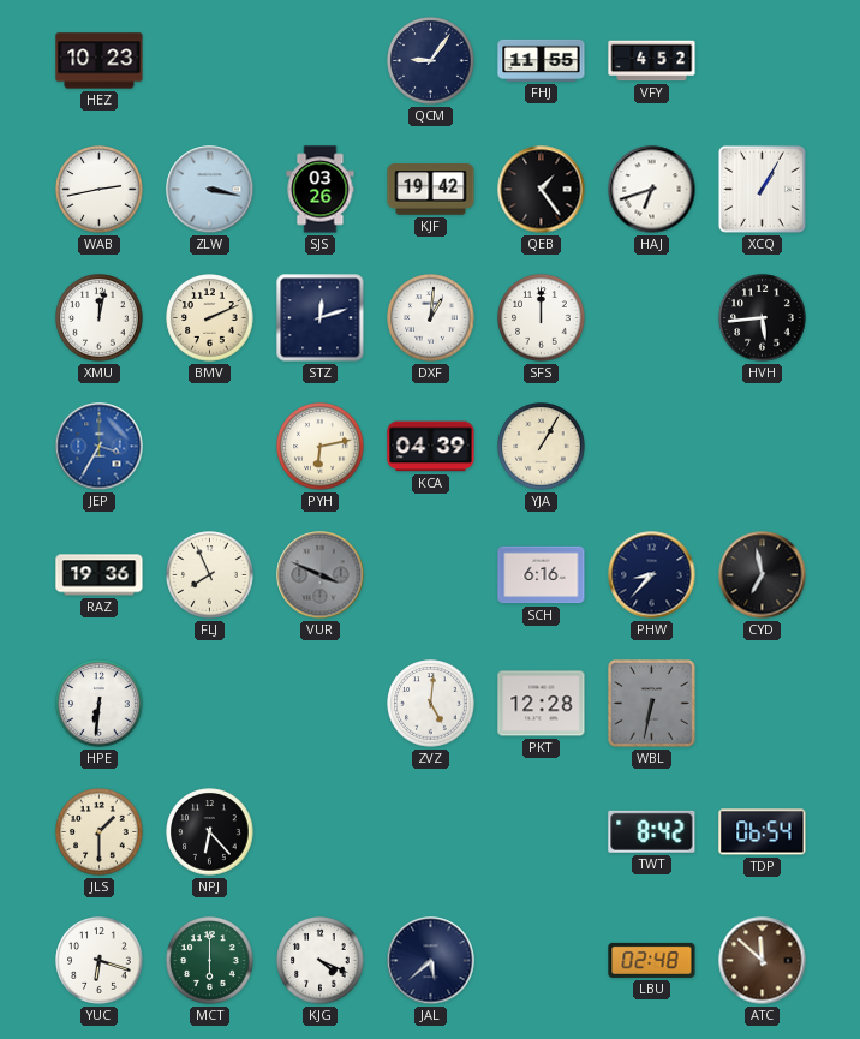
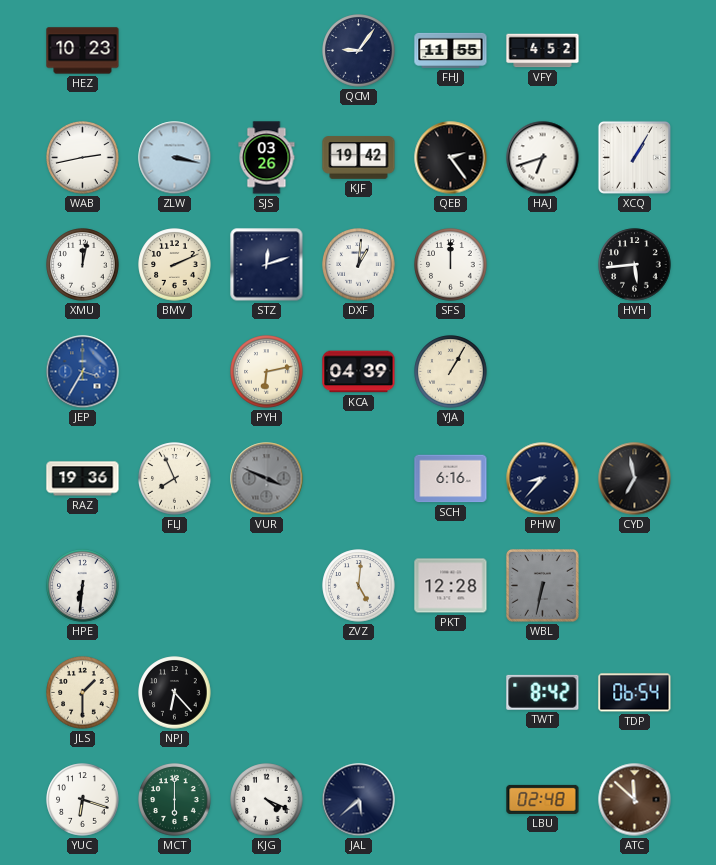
QEB: 1:24 -> 2:24 (451, 158)
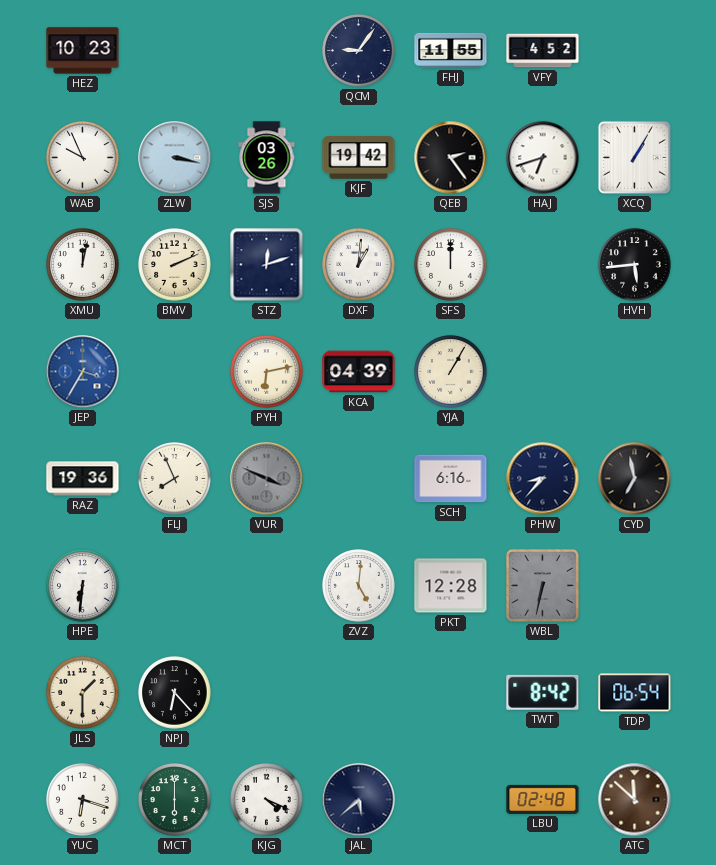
WAB: 2:43 -> 9:56 (83, 158)
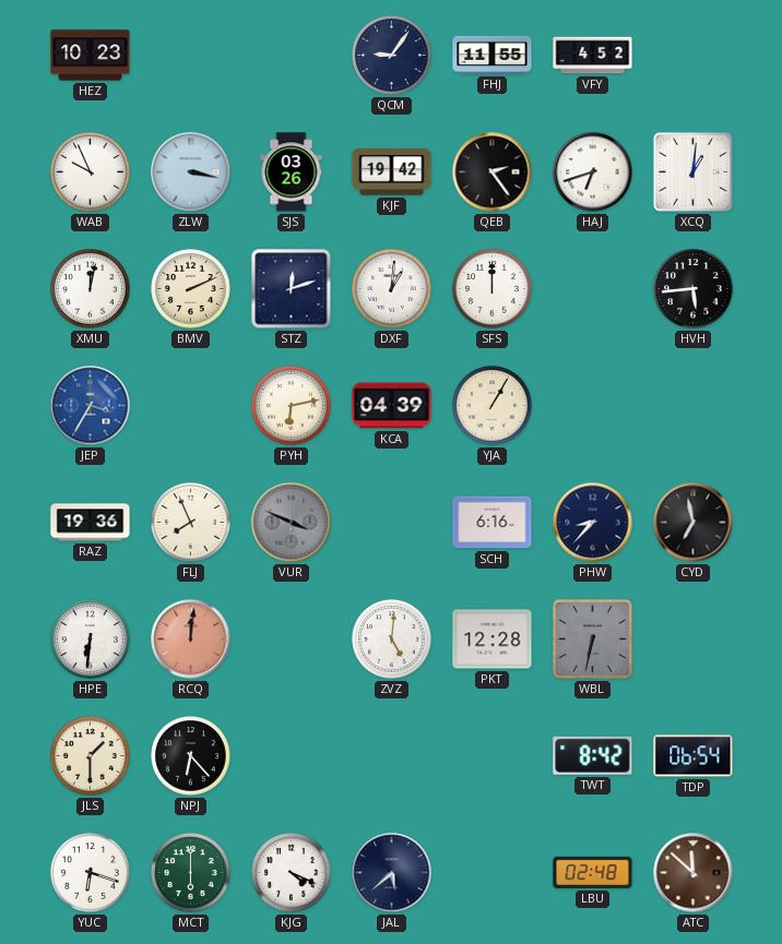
XCQ: 1:05 -> 1:01 (692, 171)
RCQ: none -> 12:01 (191, 640)
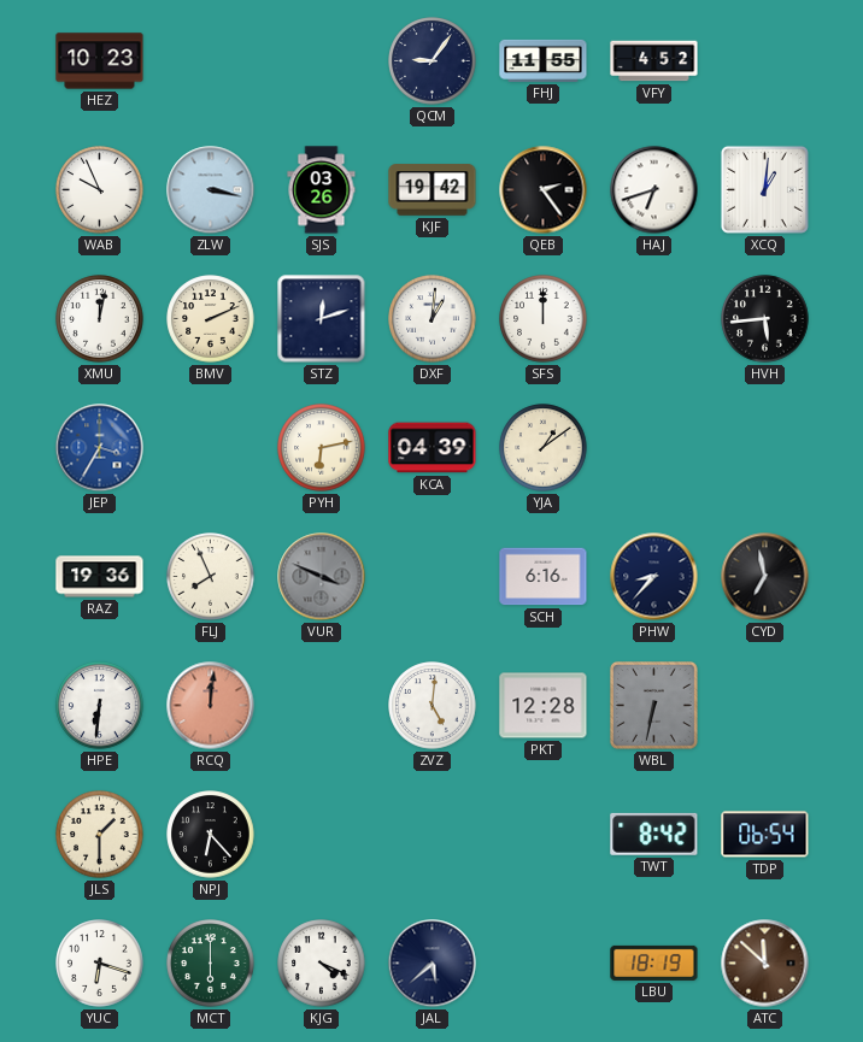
YJA: 1:05 -> 1:09 (544, 448)
LBU: 02:48 -> 18:19 (654, 962)
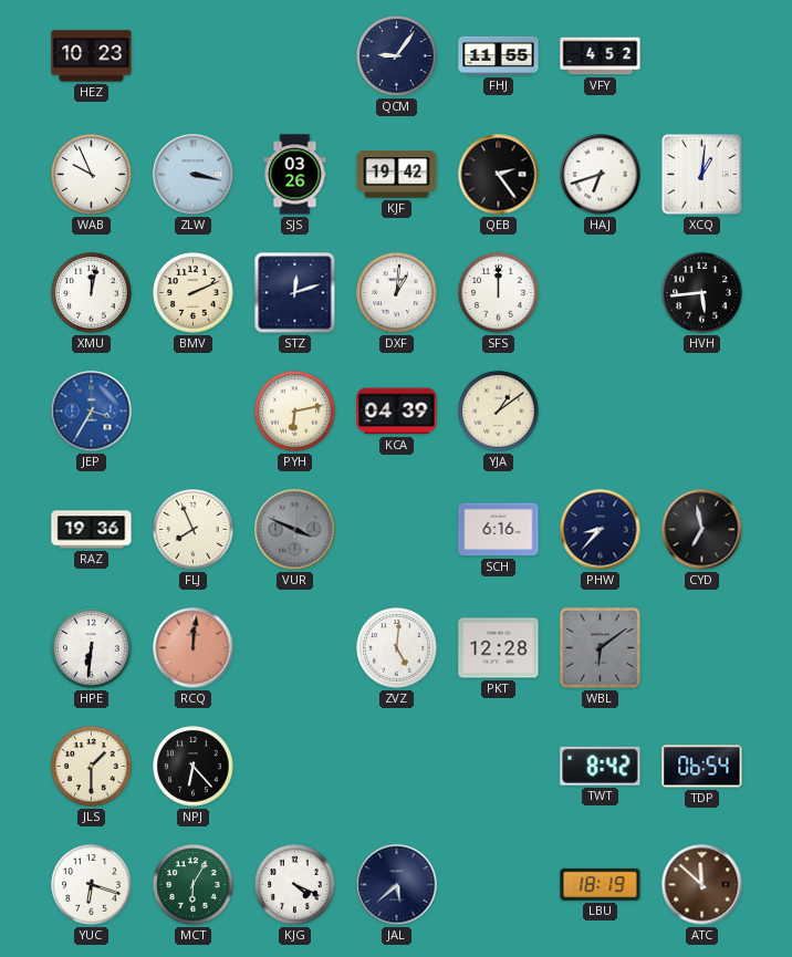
WBL: 6:32 -> 6:09 (600, 647)
MCT: 6:00 -> 6:05 (194, 885)
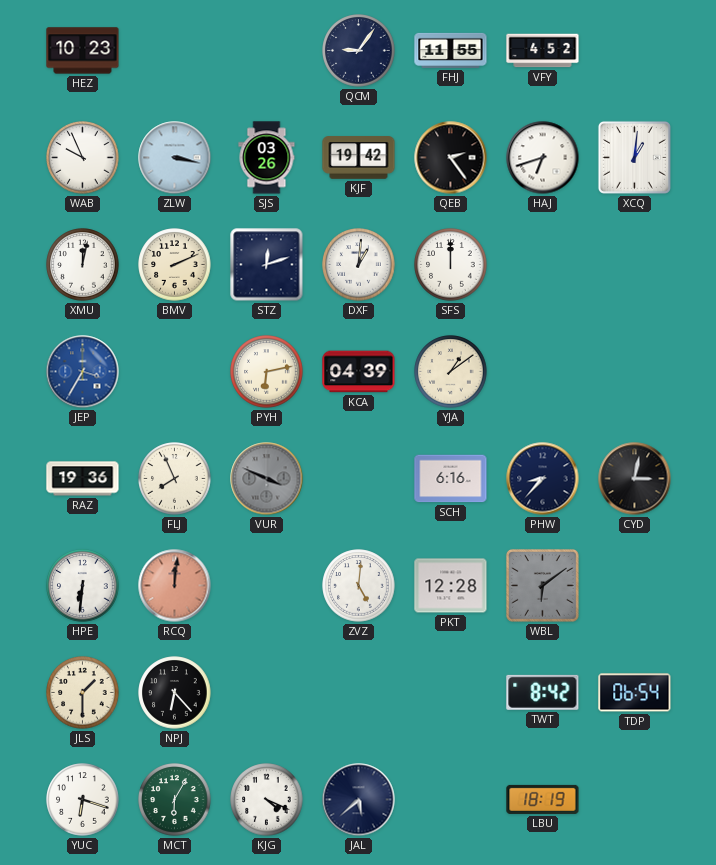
HVH: 5:44 -> none (702, 293)
CYD: 6:58 -> 3:02 (635, 479)
ATC: 11:52 -> none (702, 885)
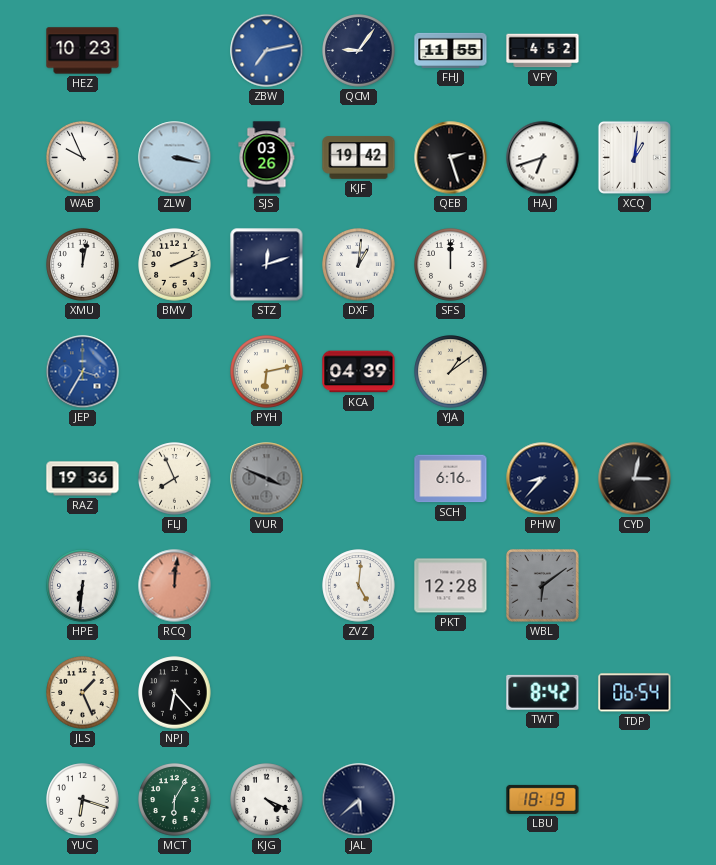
ZBW: none -> 7:13 (267, 51)
QEB: 2:24 -> 2:27 (451, 158)
JLS: 1:30 -> 1:26 (83, 693)
